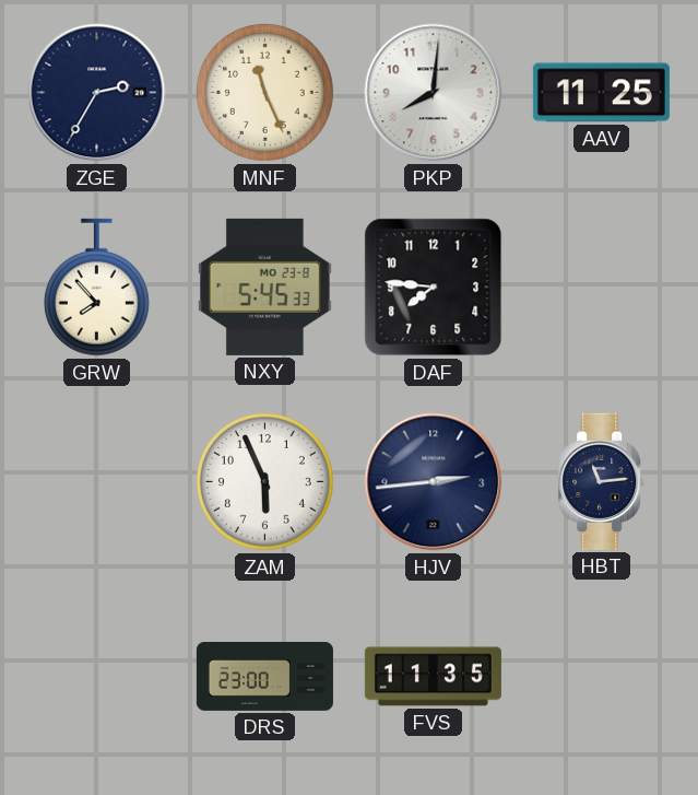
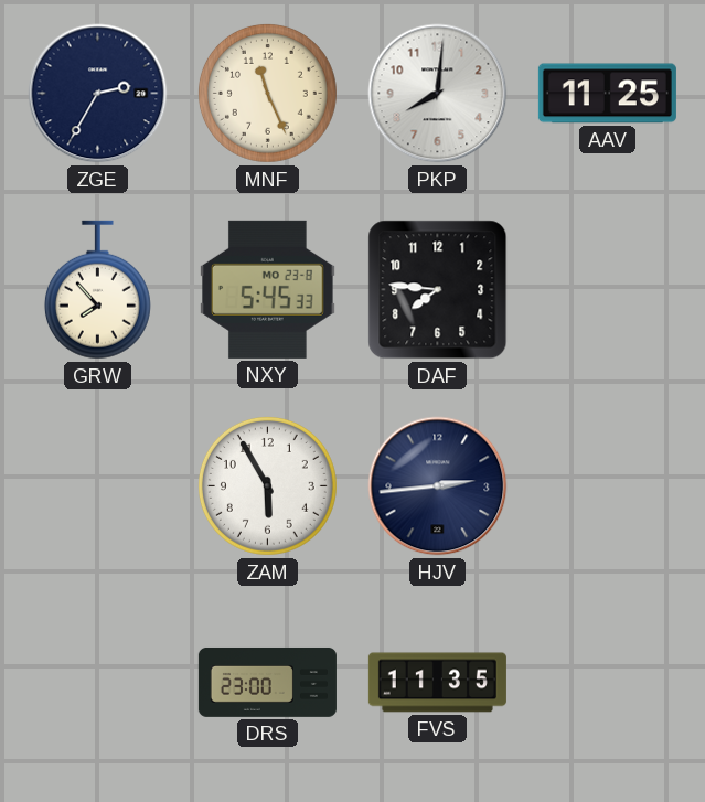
ZAM: 5:56 -> 5:55 (267, 485)
HBT: 11:14 -> none (602, 481)
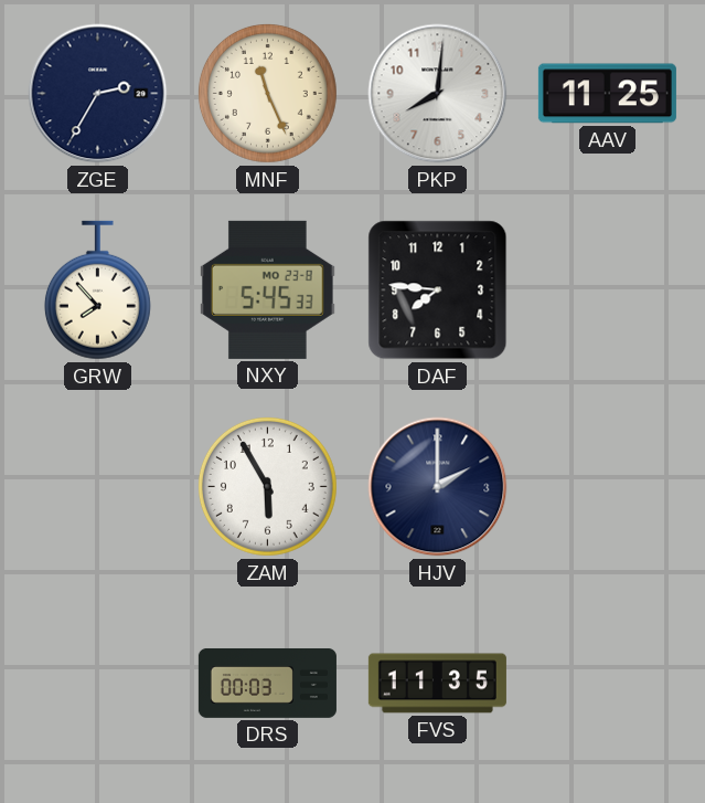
HJV: 2:44 -> 2:00 (438, 487)
DRS: 23:00 -> 00:03 (267, 683)
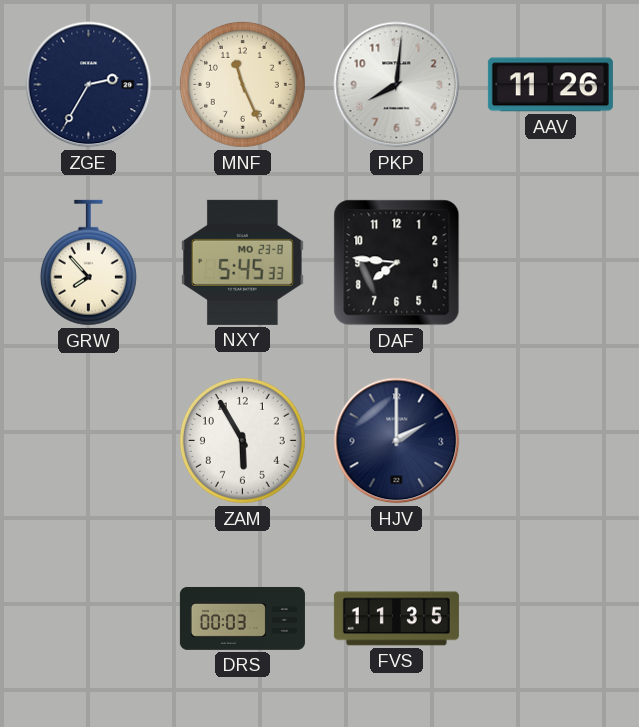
AAV: 11:25 -> 11:26 (550, 85)
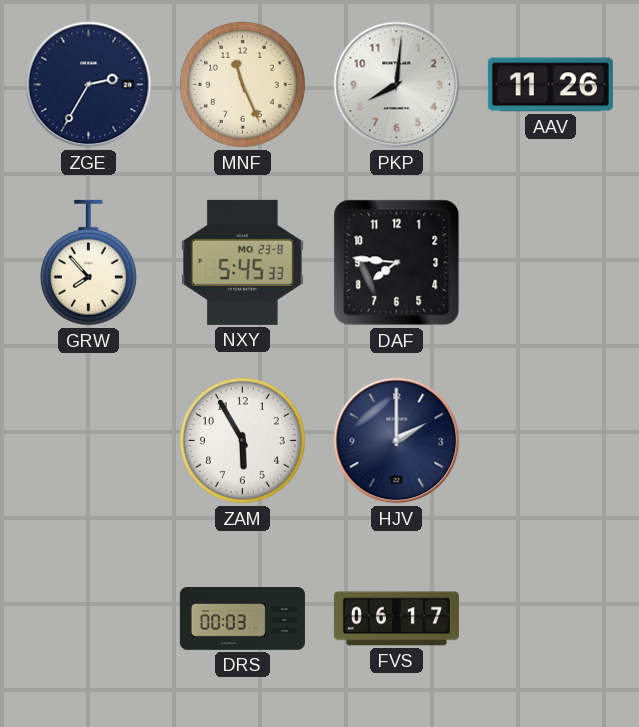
FVS: 11:35 -> 06:17 (396, 619)
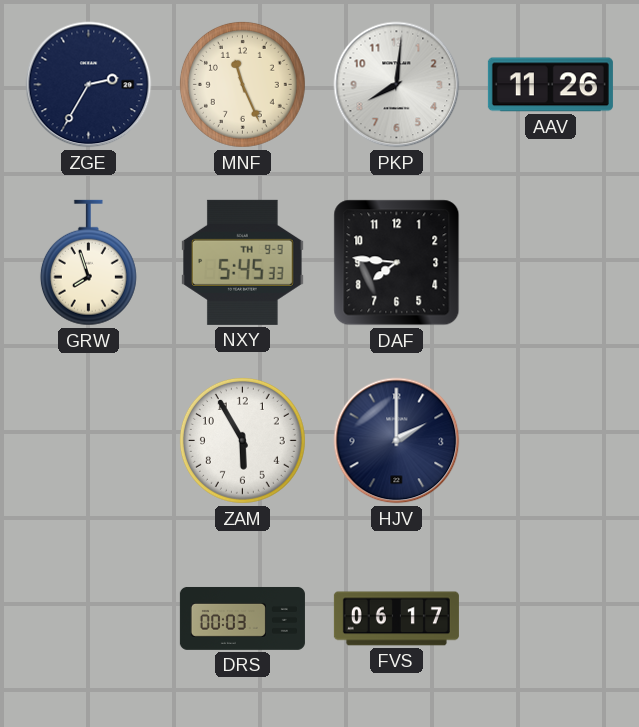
GRW: 7:53 -> 7:57 (88, 263)
NXY date: MO 23-8 -> TH 9-9 (243, 262)
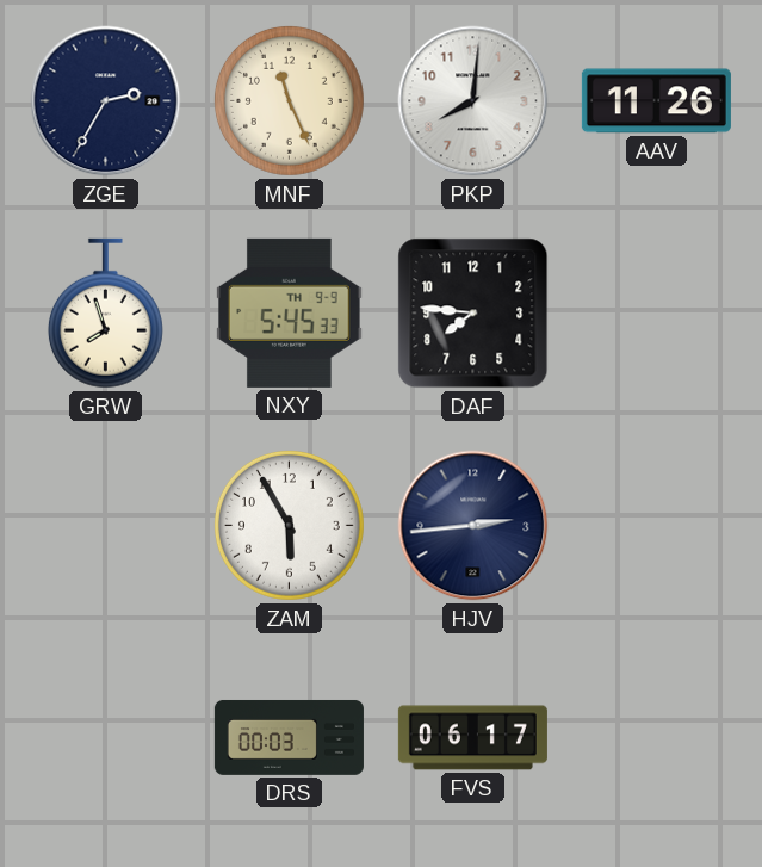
HJV: 2:00 -> 2:44 (473, 526)
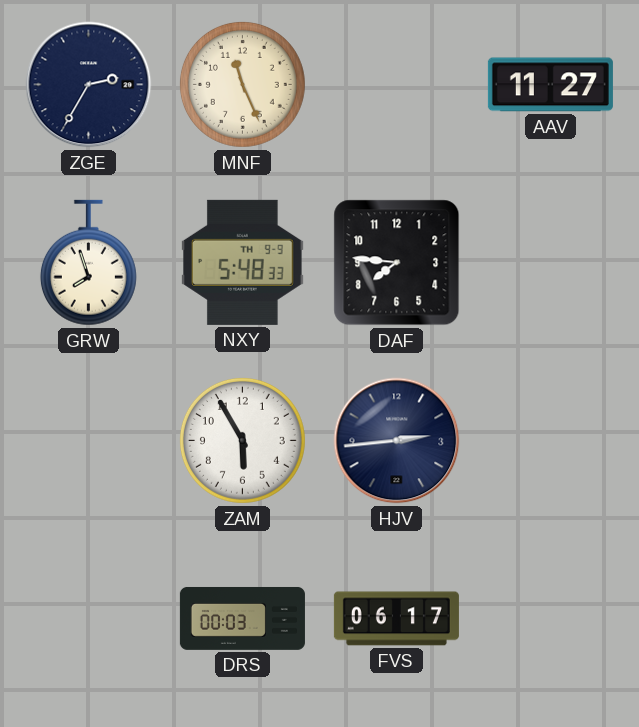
PKP: 8:01 -> none (473, 101)
AAV: 11:26 -> 11:27 (550, 85)
NXY: 5:45 -> 5:48 (243, 262)
